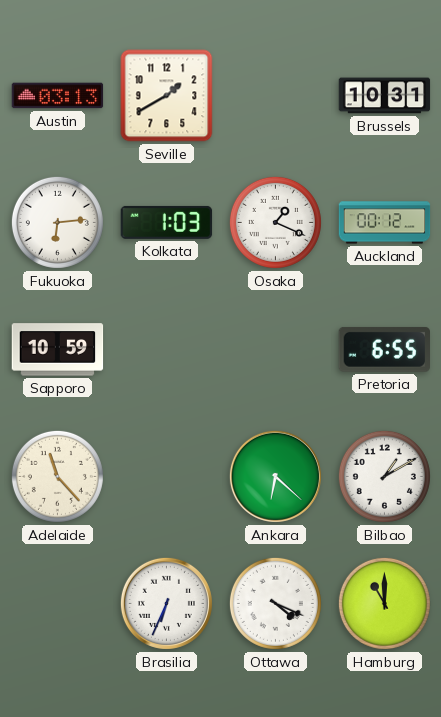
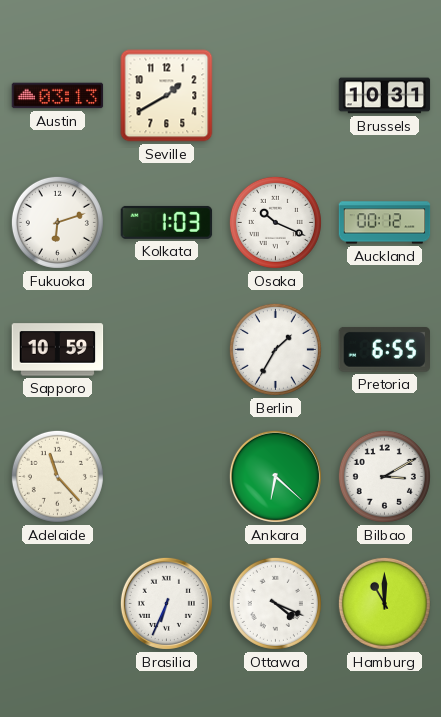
Fukuoka: 6:14 -> 6:12 (57, 222)
Osaka: 1:19 -> 10:19 (275, 222)
Berlin: none -> 1:35 (275, 349)
Bilbao: 1:10 -> 3:10 (384, 476)
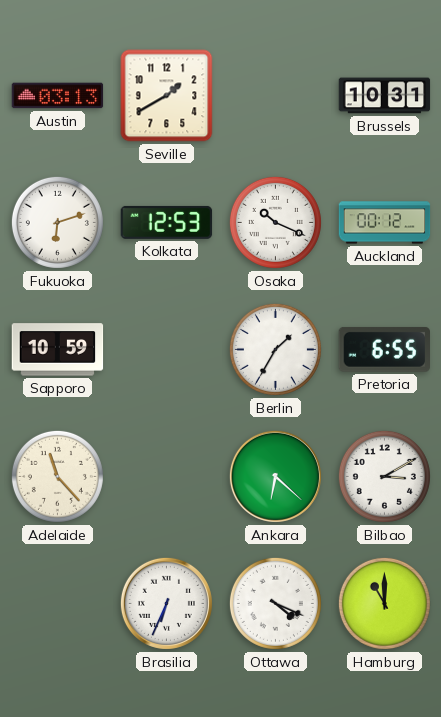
Kolkata: 1:03 -> 12:53 (167, 222)
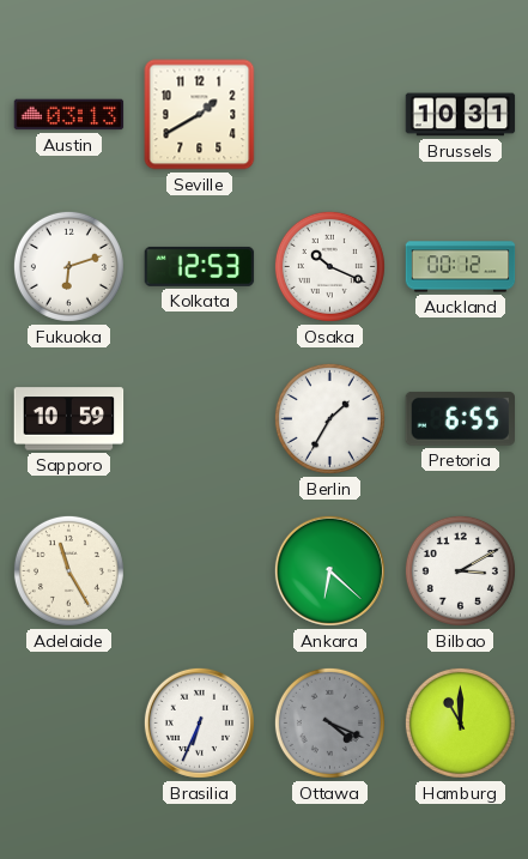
Adelaide: 11:23 -> 11:25 (68, 570)
Ottawa dial: white -> grey (329, 722)
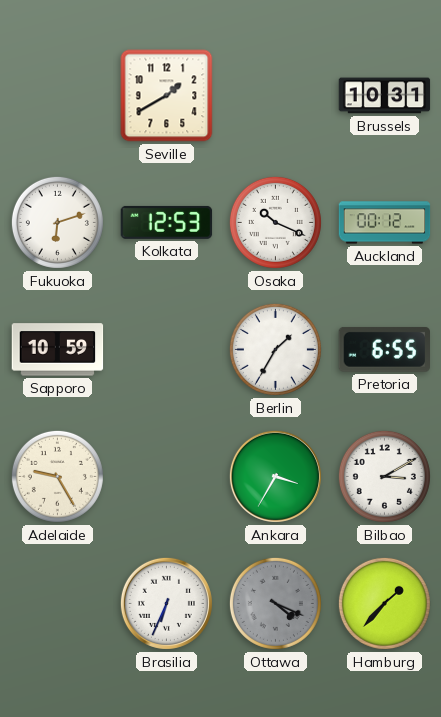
Austin: 03:13 -> none (69, 115)
Adelaide: 11:25 -> 9:25 (57, 476)
Ankara: 6:22 -> 3:35 (275, 476)
Hamburg: 11:00 -> 1:37 (384, 603)
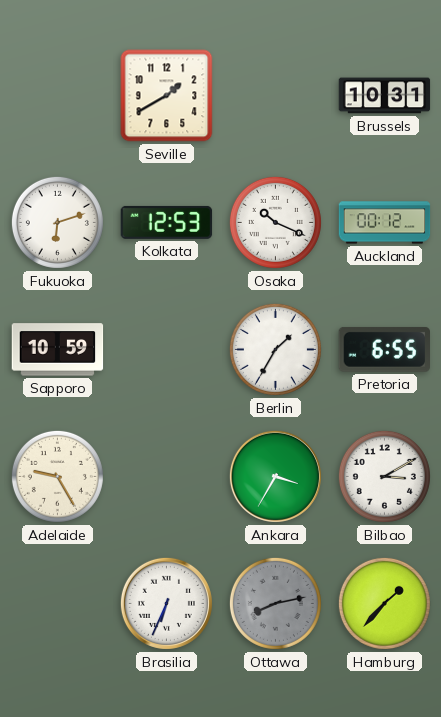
Ottawa: 4:19 -> 8:13 (275, 603)
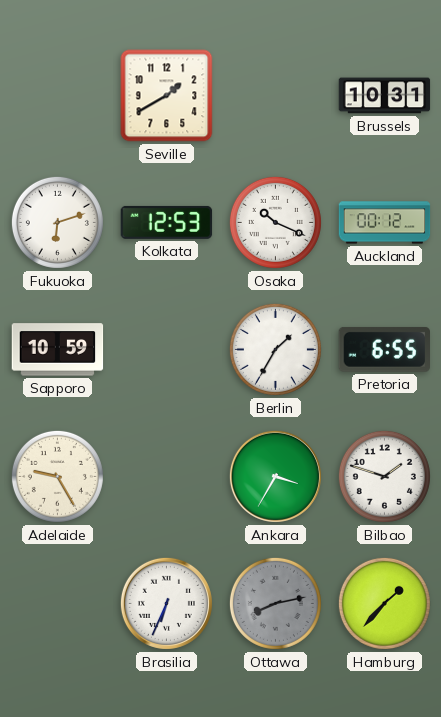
Bilbao: 3:10 -> 1:48 (384, 476)
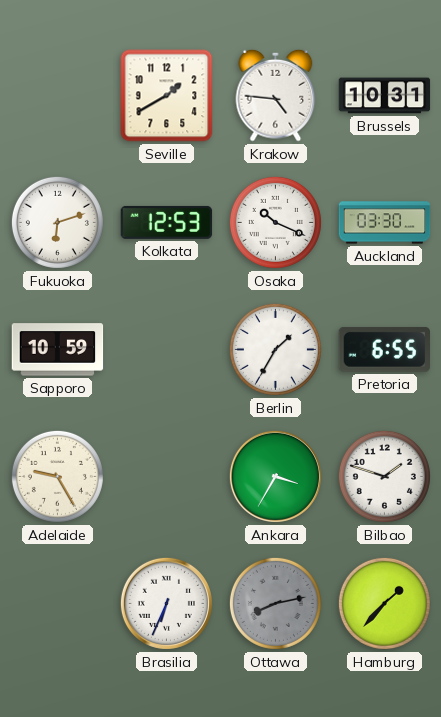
Krakow: none -> 4:46 (276, 95)
Auckland: 00:12 -> 03:30 (385, 223)
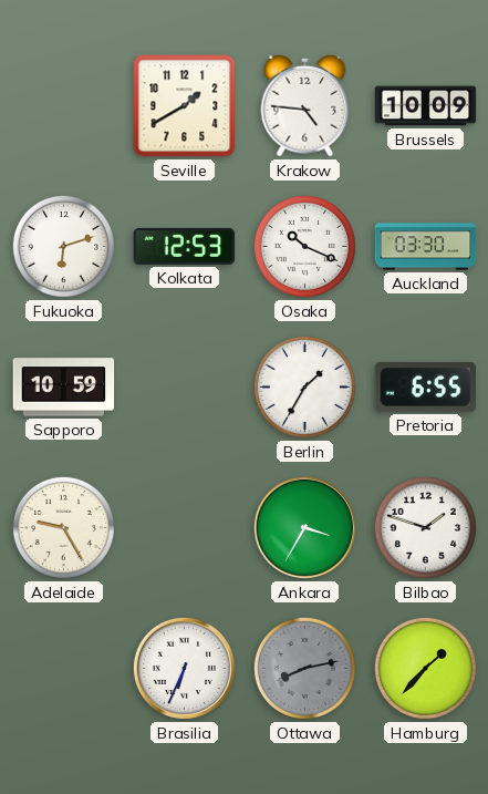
Brussels: 10:31 -> 10:09 (426, 106)
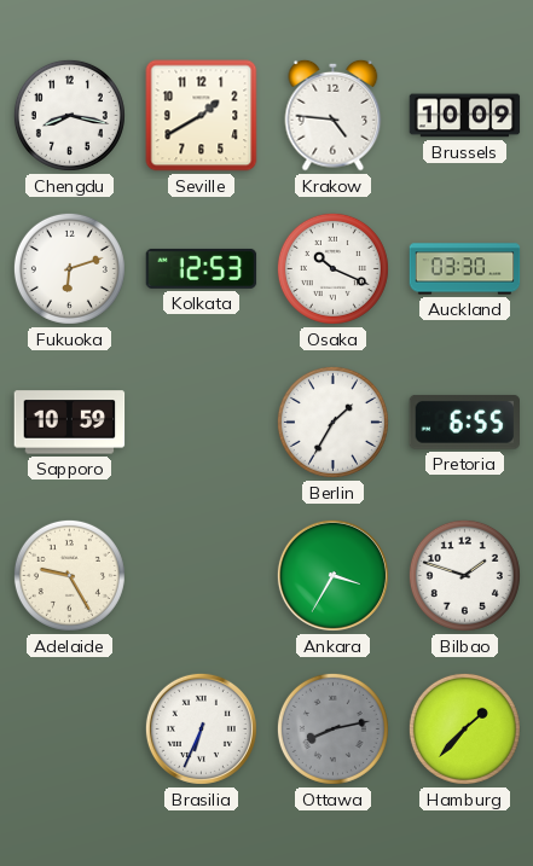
Chengdu: none -> 8:17 (69, 115)
